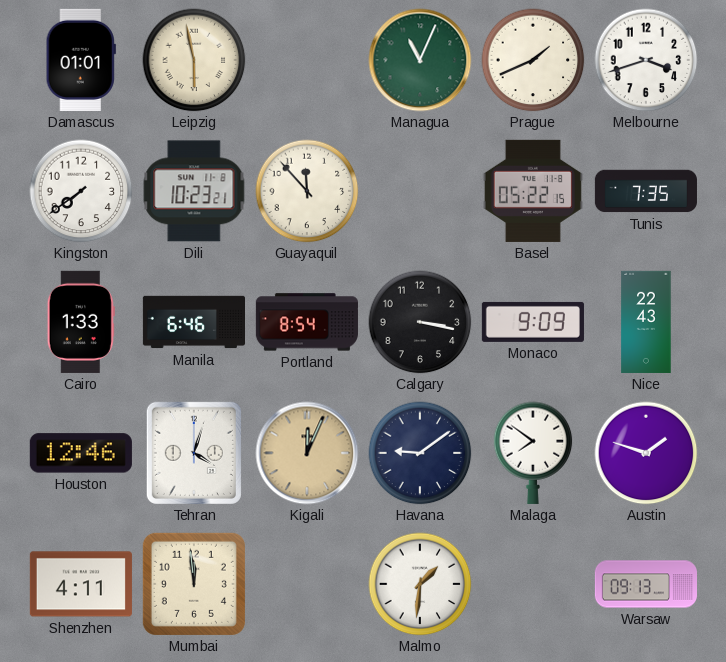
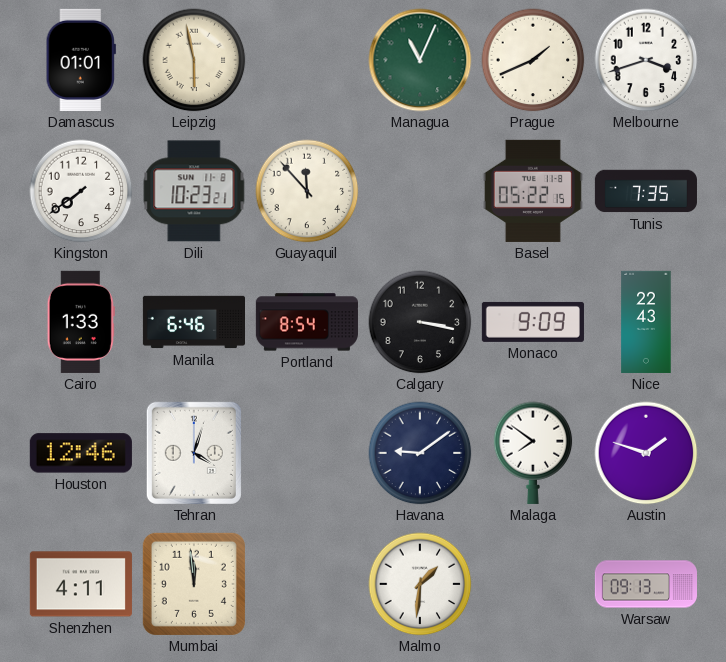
Kigali: 12:04 -> none (307, 453)
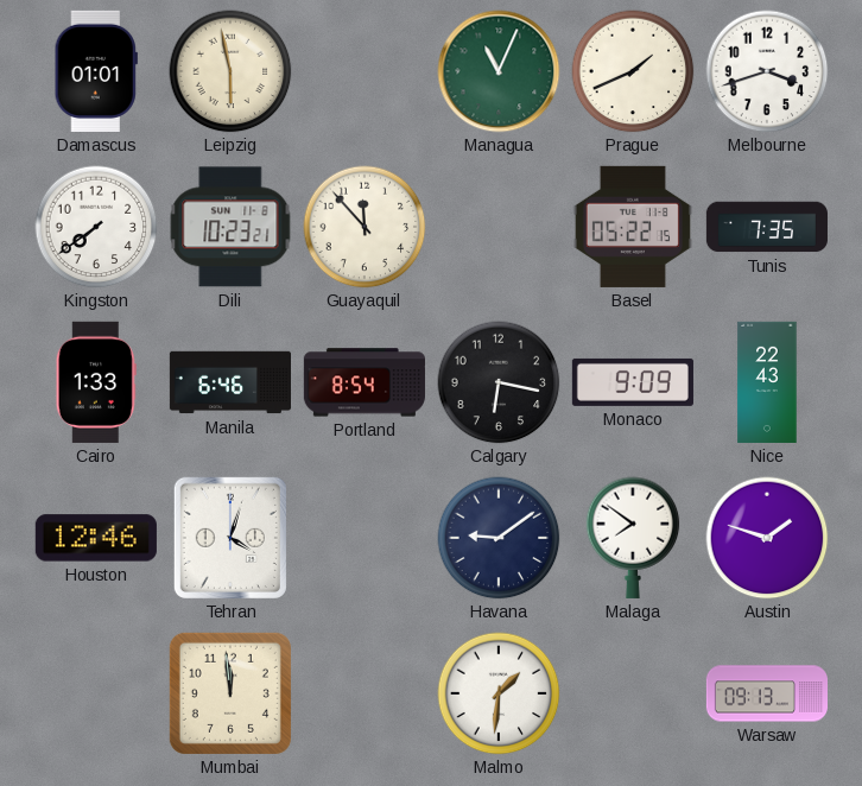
Calgary: 3:17 -> 6:17 (499, 382)
Shenzhen: 4:11 -> none (81, 584)
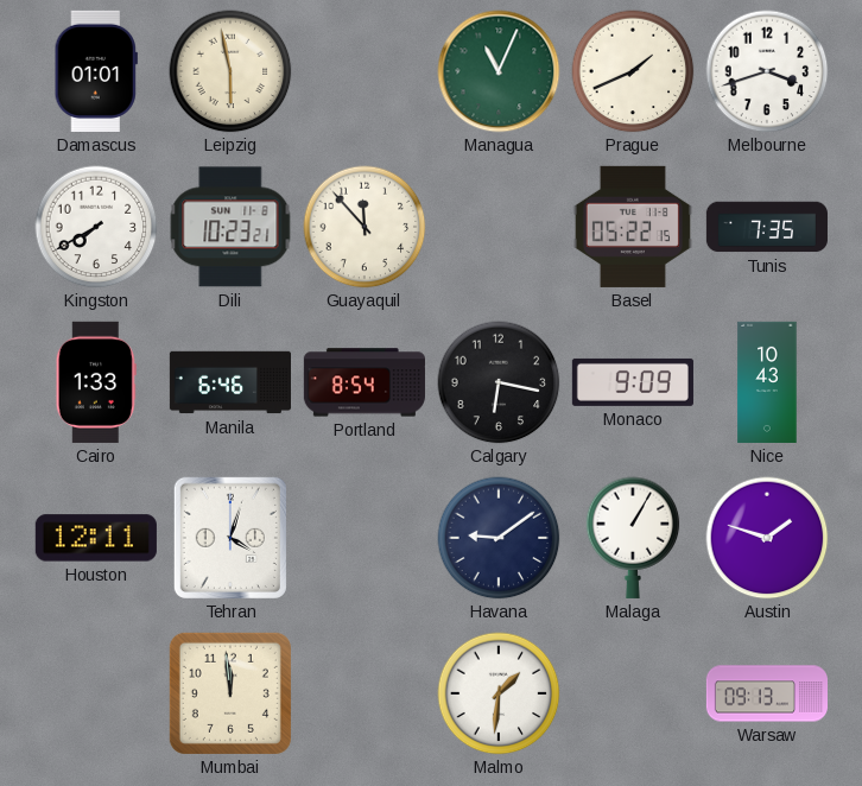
Kingston: 7:39 -> 7:40 (96, 227)
Nice: 22:43 -> 10:43 (767, 382)
Houston: 12:46 -> 12:11 (96, 538)
Malaga: 7:51 -> 1:05 (633, 538)
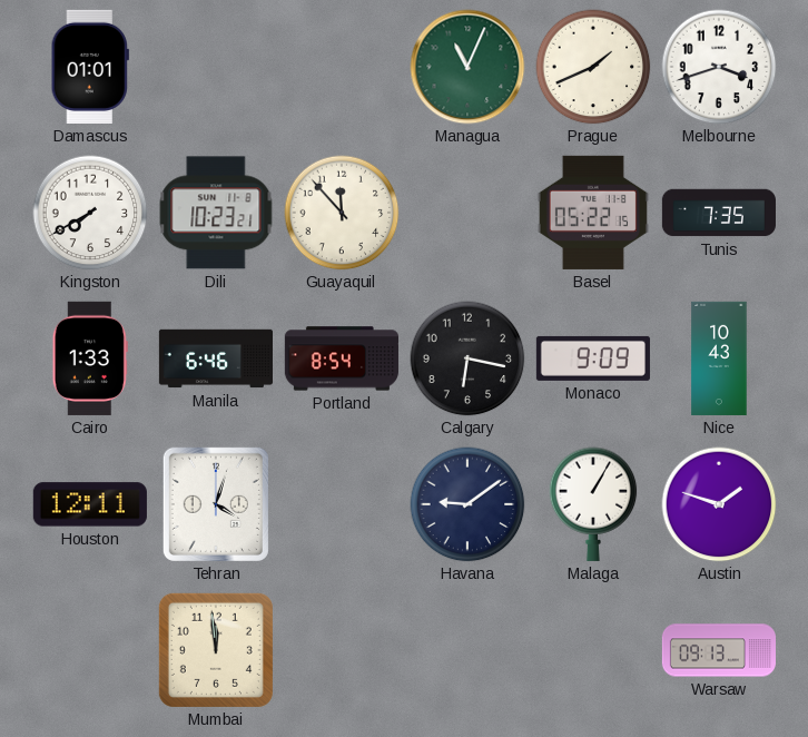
Leipzig: 5:58 -> none (230, 71)
Malmo: 1:31 -> none (499, 693)
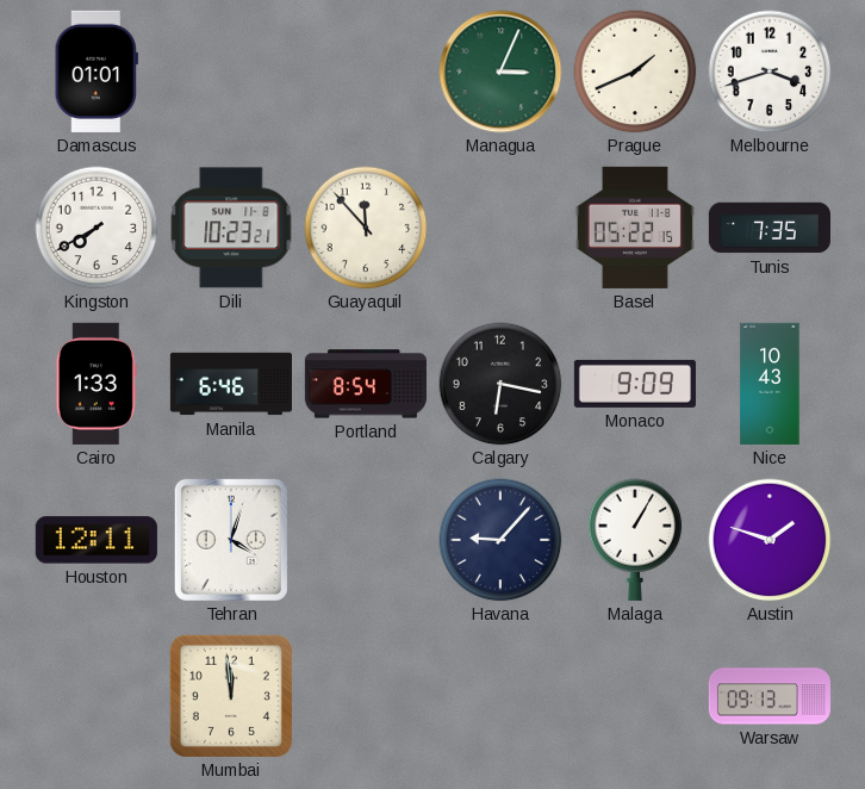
Managua: 11:04 -> 3:04 (500, 72)
Havana: 9:09 -> 9:07 (500, 540)
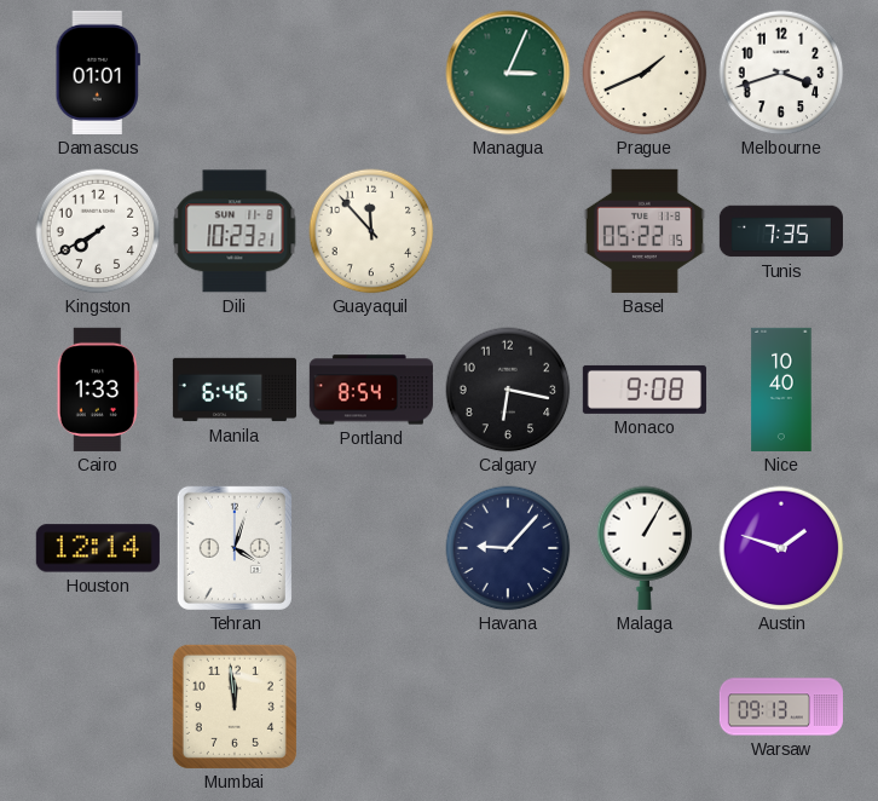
Monaco: 9:09 -> 9:08 (645, 390)
Nice: 10:43 -> 10:40 (781, 390)
Houston: 12:11 -> 12:14 (98, 548)
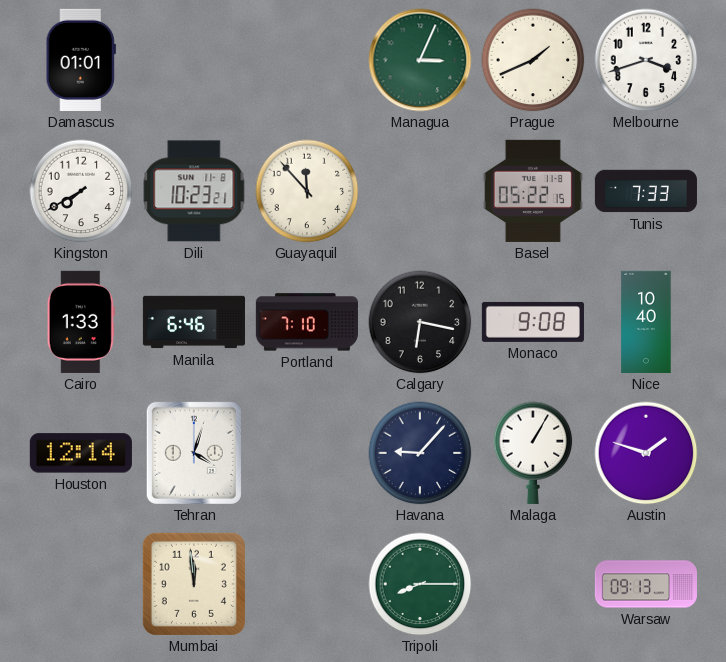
Tunis: 7:35 -> 7:33 (646, 191)
Portland: 8:54 -> 7:10 (307, 322)
Tripoli: none -> 8:15 (420, 584)
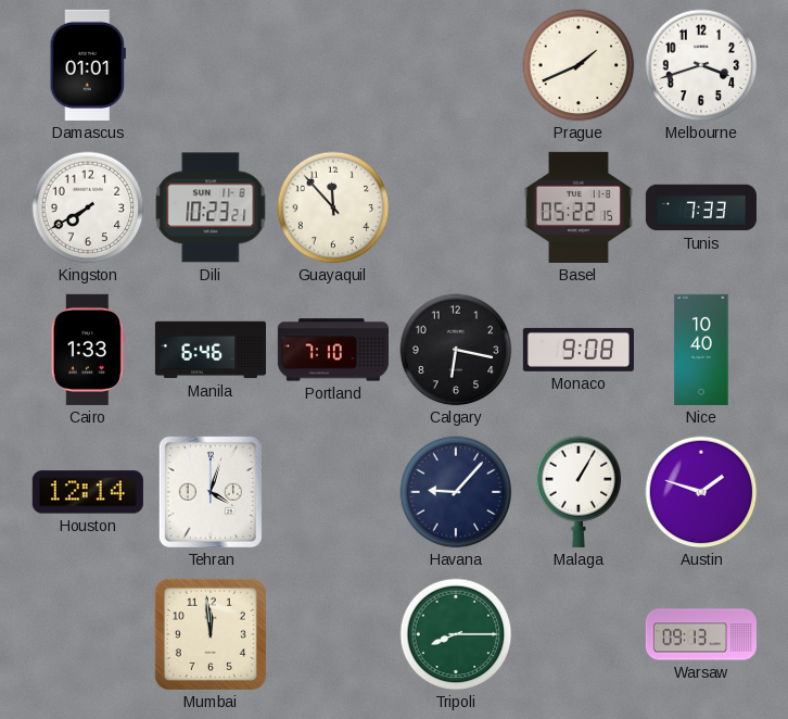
Managua: 3:04 -> none (420, 60)
